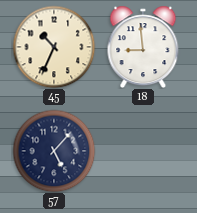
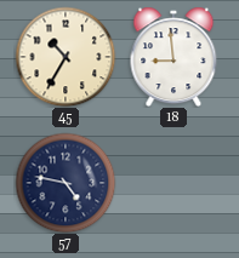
45: 10:34 -> 10:35 (66, 57)
57: 5:07 -> 4:47 (66, 183)
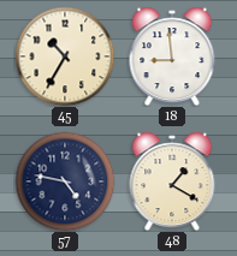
48: none -> 1:20 (172, 181)
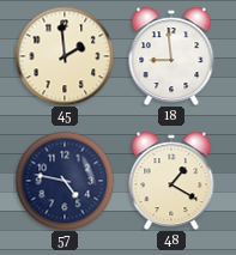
45: 10:35 -> 1:59 (65, 56)
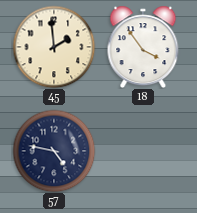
18: 8:59 -> 3:54 (143, 47)
48: 1:20 -> none (171, 181)
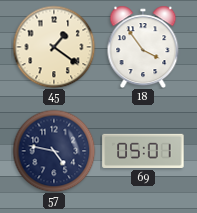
45: 1:59 -> 1:21 (54, 47)
69: none -> 05:01 (143, 151)
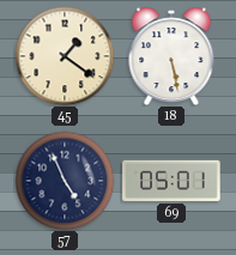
18: 3:54 -> 5:28 (171, 56)
57: 4:47 -> 4:56 (65, 181)
